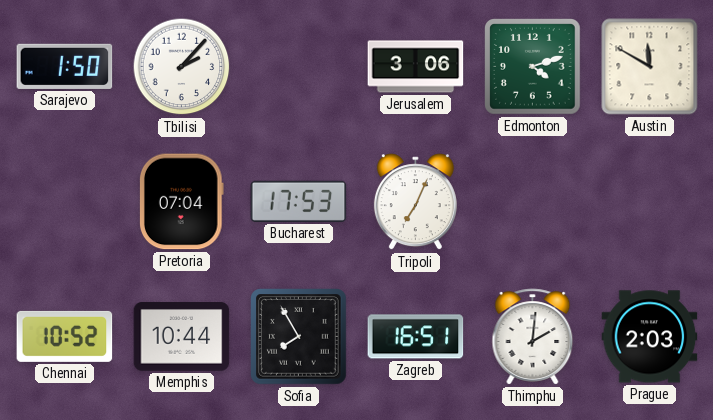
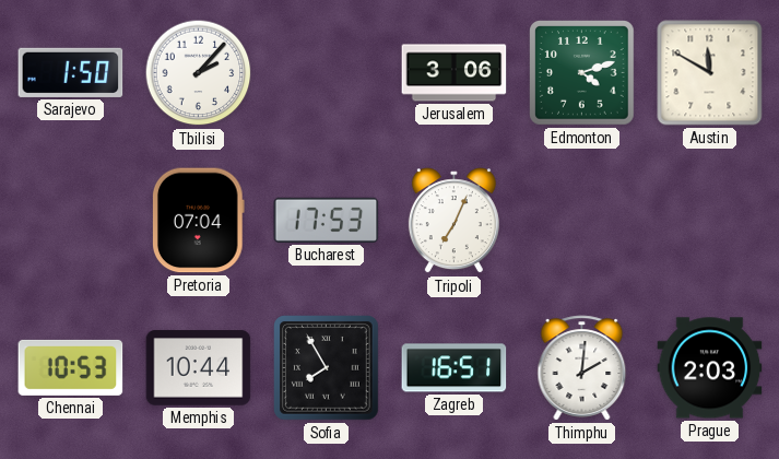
Chennai: 10:52 -> 10:53 (71, 367)
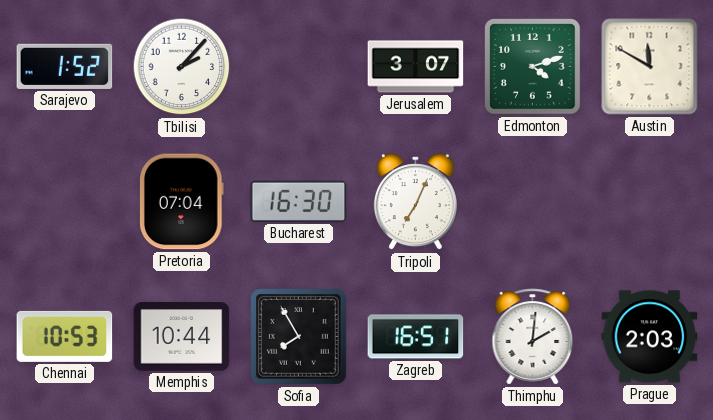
Sarajevo: 1:50 -> 1:52 (65, 66)
Jerusalem: 3:06 -> 3:07 (416, 67)
Bucharest: 17:53 -> 16:30 (299, 201)
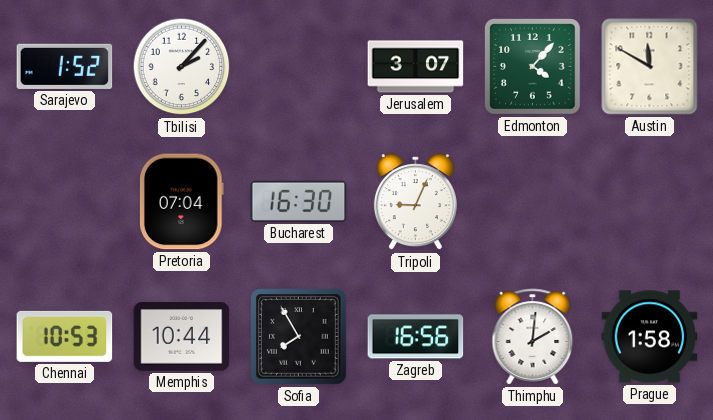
Edmonton: 4:12 -> 4:07 (533, 67)
Tripoli: 7:04 -> 9:04 (415, 202)
Zagreb: 16:51 -> 16:56 (416, 337)
Prague: 2:03 -> 1:58 (650, 337)
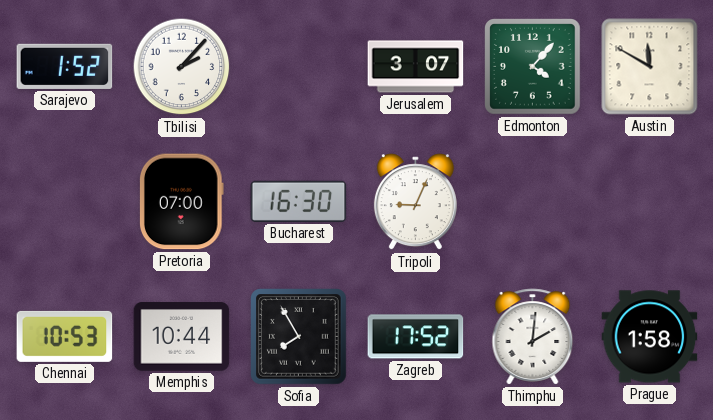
Pretoria: 07:04 -> 07:00 (181, 202)
Zagreb: 16:56 -> 17:52 (416, 337)
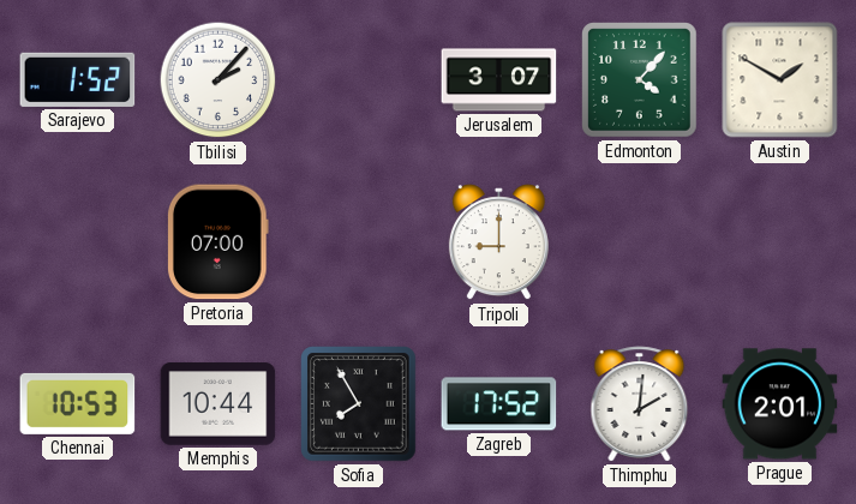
Austin: 11:50 -> 1:50 (780, 80)
Bucharest: 16:30 -> none (299, 201)
Tripoli: 9:04 -> 9:00 (498, 242)
Prague: 1:58 -> 2:01 (780, 404)
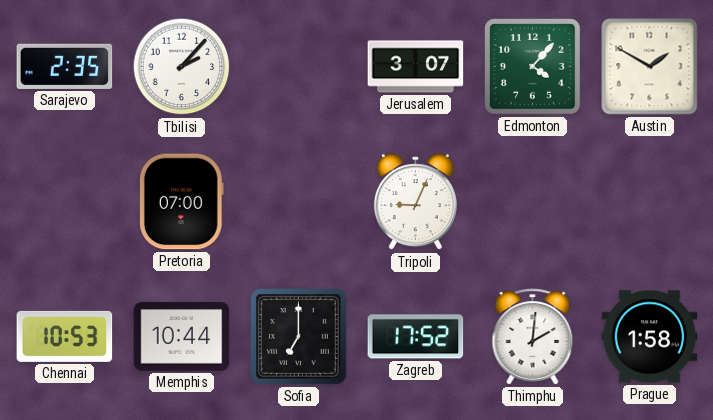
Sarajevo: 1:52 -> 2:35 (65, 66)
Tripoli: 9:00 -> 9:04 (415, 202)
Sofia: 7:55 -> 7:00 (299, 337)
Prague: 2:01 -> 1:58 (650, 337)
